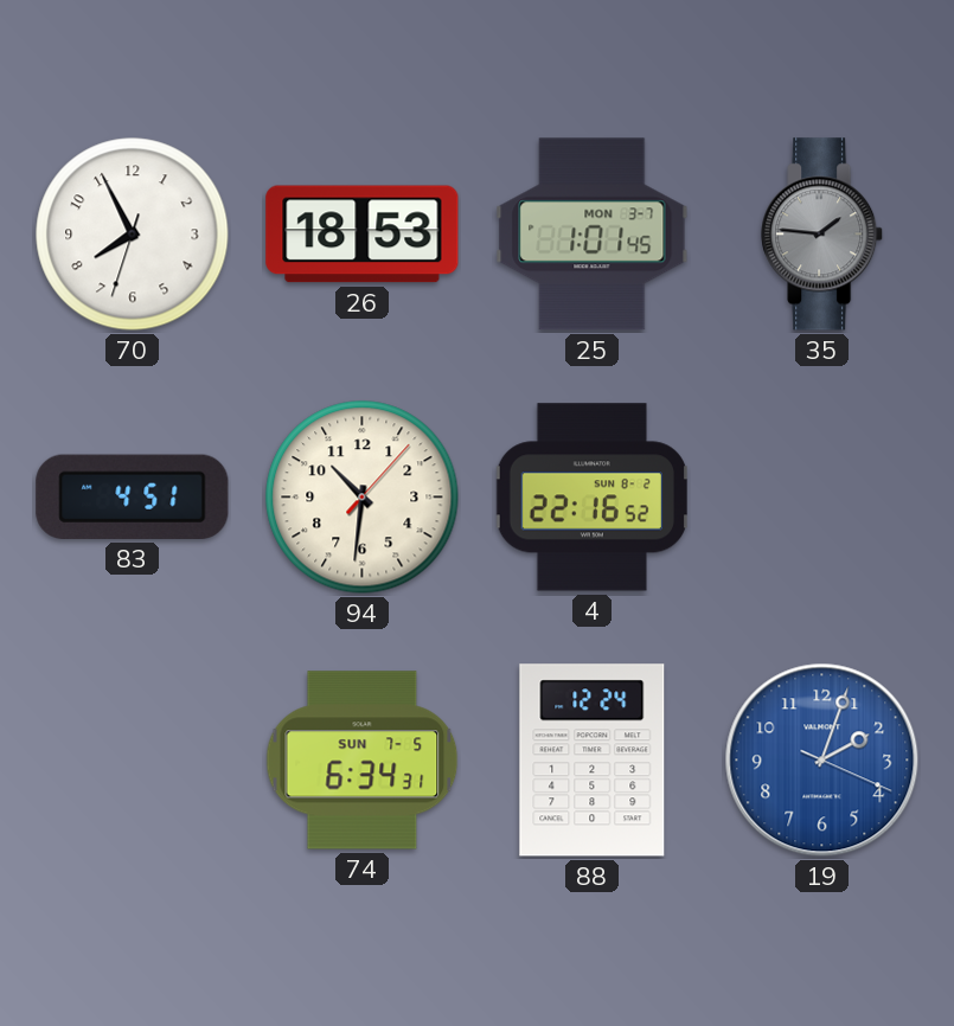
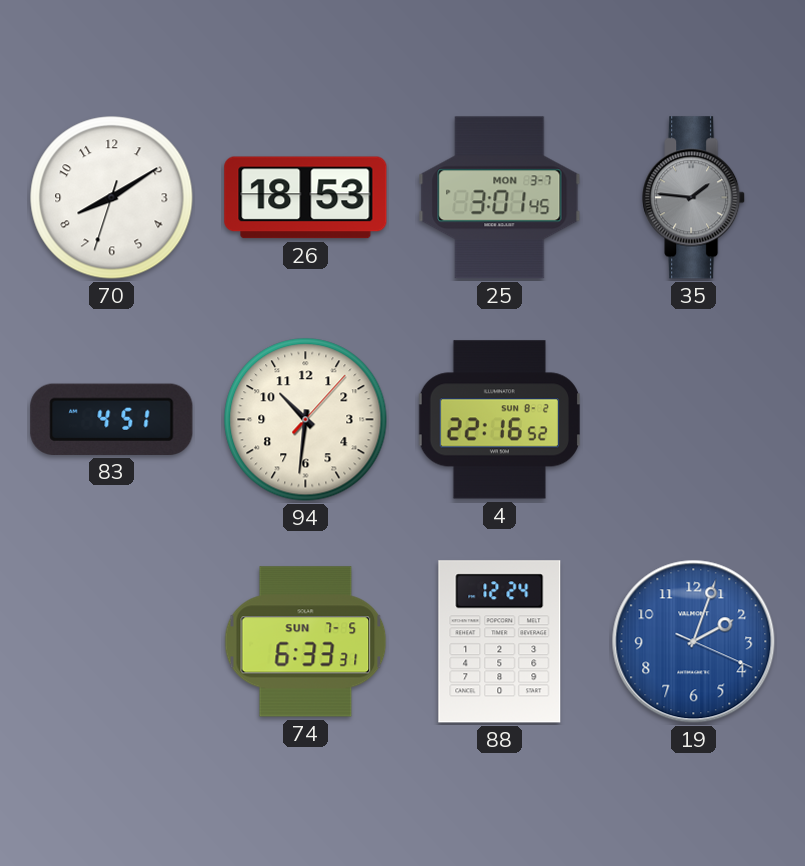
70: 7:55 -> 8:09 (112, 198)
25: 1:01 -> 3:01 (500, 198)
74: 6:34 -> 6:33 (306, 642)
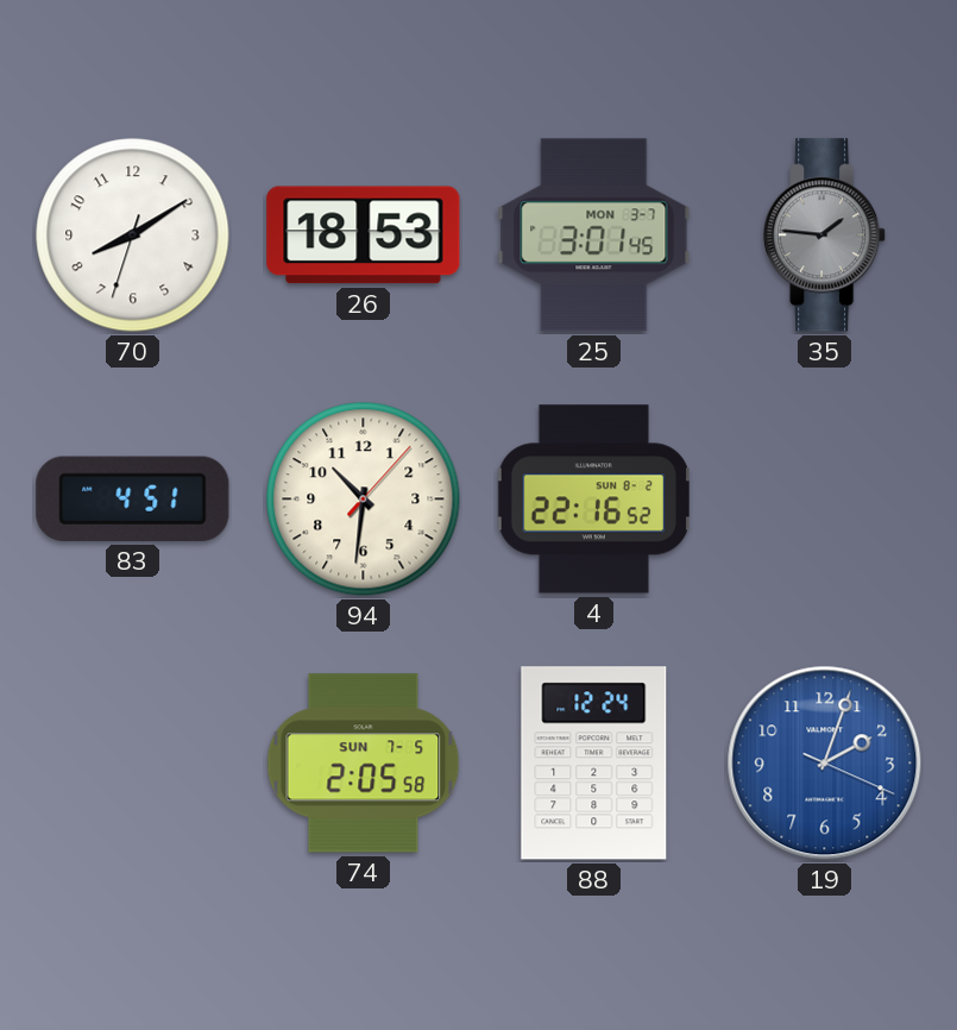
74: 6:33 -> 2:05 (364, 764)
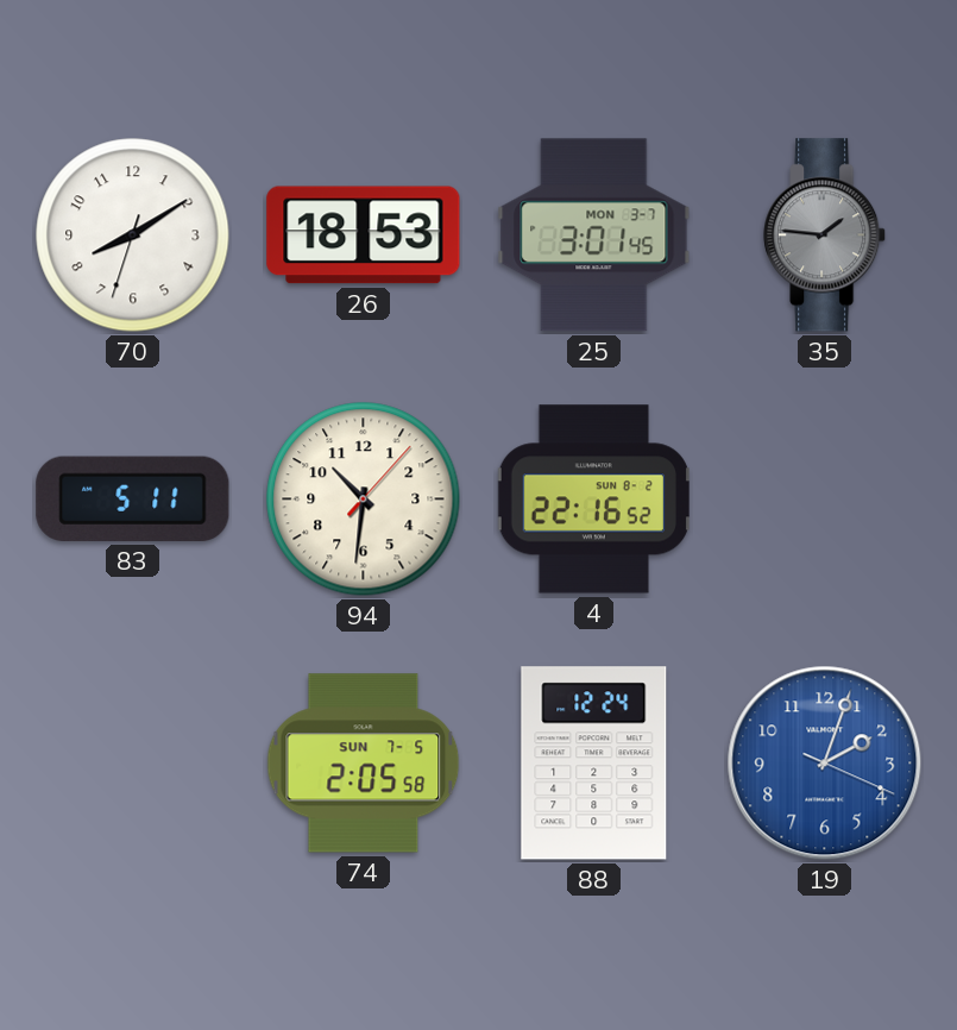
83: 4:51 -> 5:11 (133, 498)
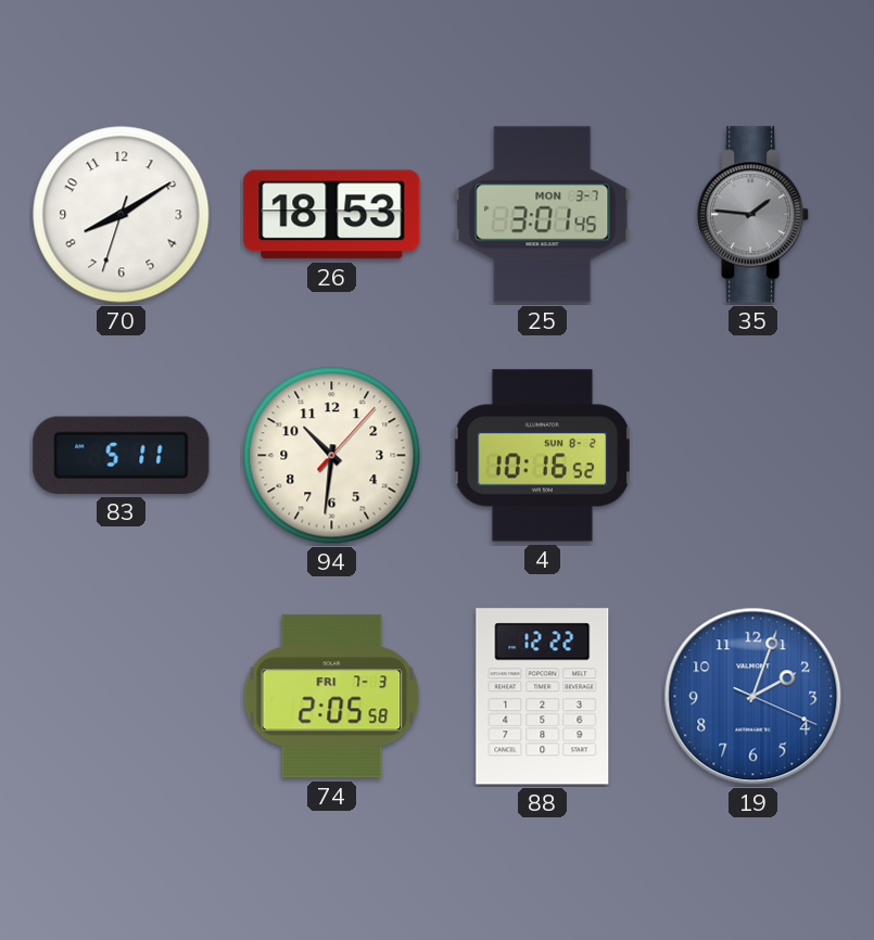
4: 22:16 -> 10:16 (542, 456)
74 date: SUN 7-5 -> FRI 7-3 (332, 697)
88: 12:24 -> 12:22 (543, 697)
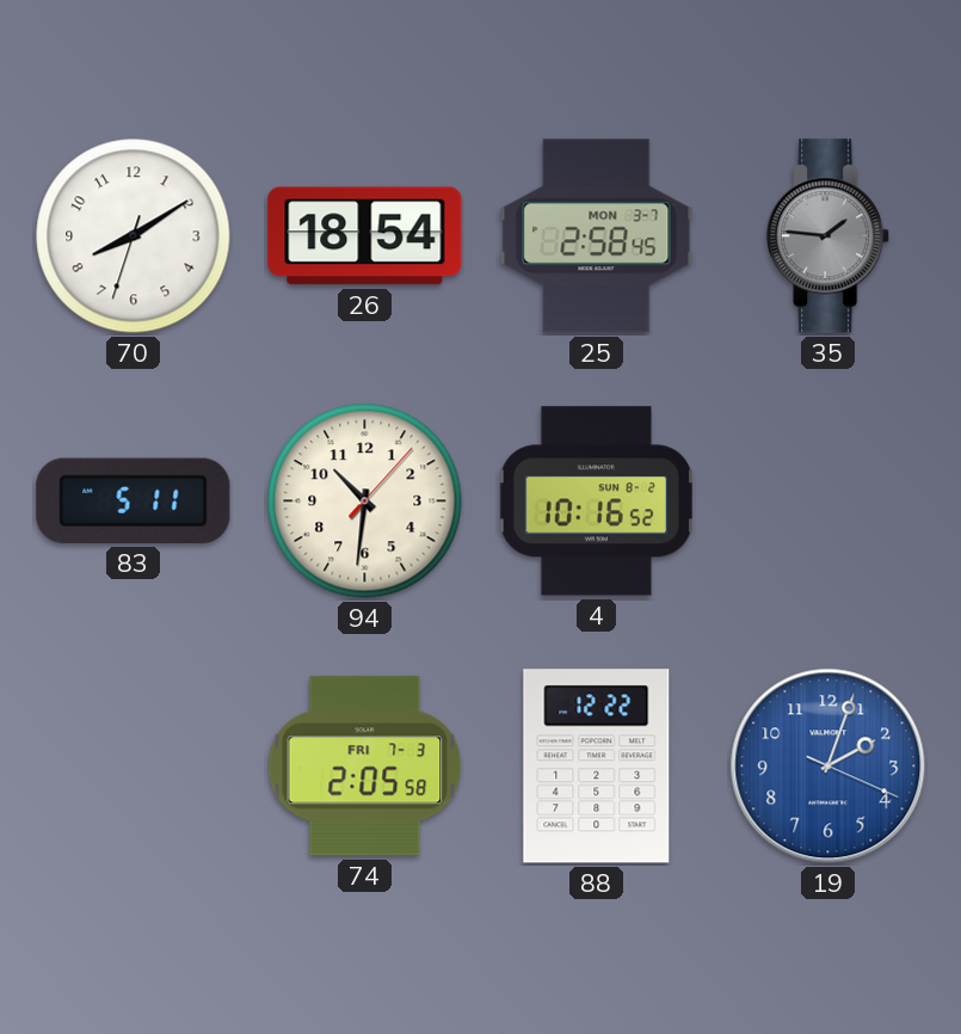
26: 18:53 -> 18:54 (365, 236)
25: 3:01 -> 2:58 (597, 236)
